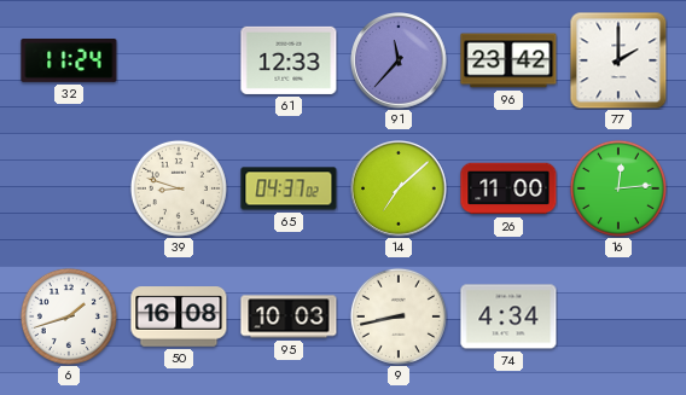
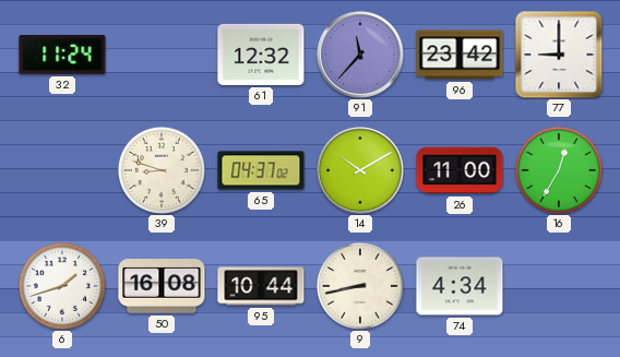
61: 12:33 -> 12:32 (261, 55)
77: 2:00 -> 9:00 (559, 55)
14: 7:08 -> 10:10 (360, 170)
16: 12:14 -> 12:35 (559, 170)
95: 10:03 -> 10:44 (261, 286)
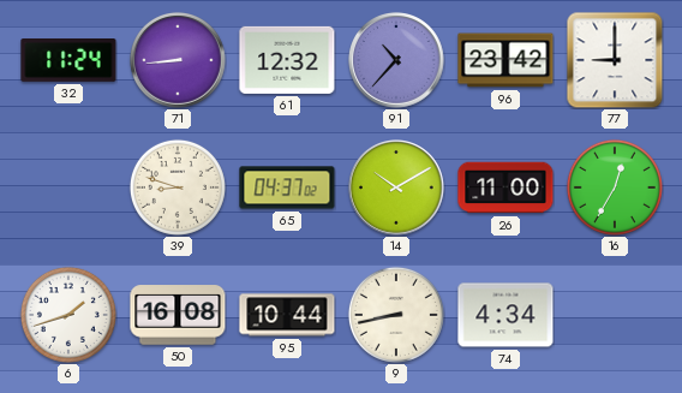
71: none -> 8:44 (178, 60)
91: 11:37 -> 10:37 (396, 60)
